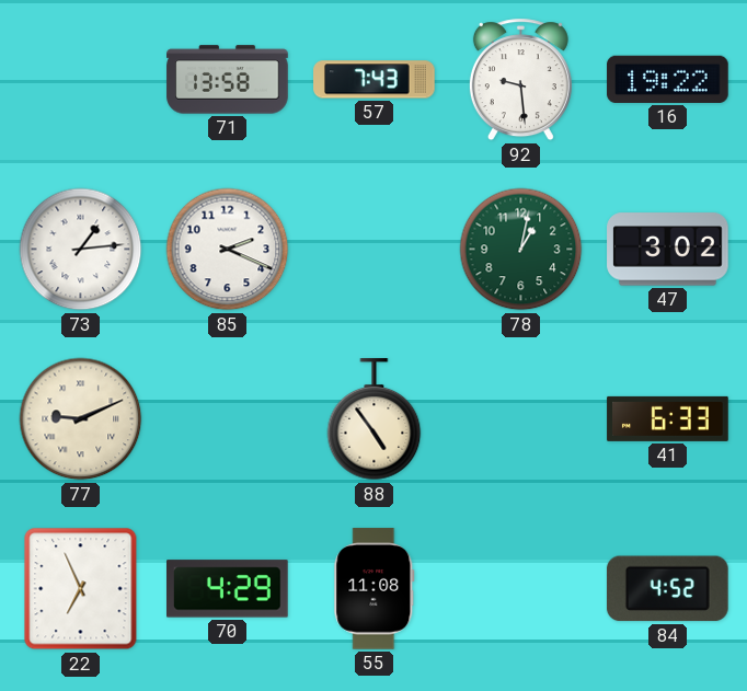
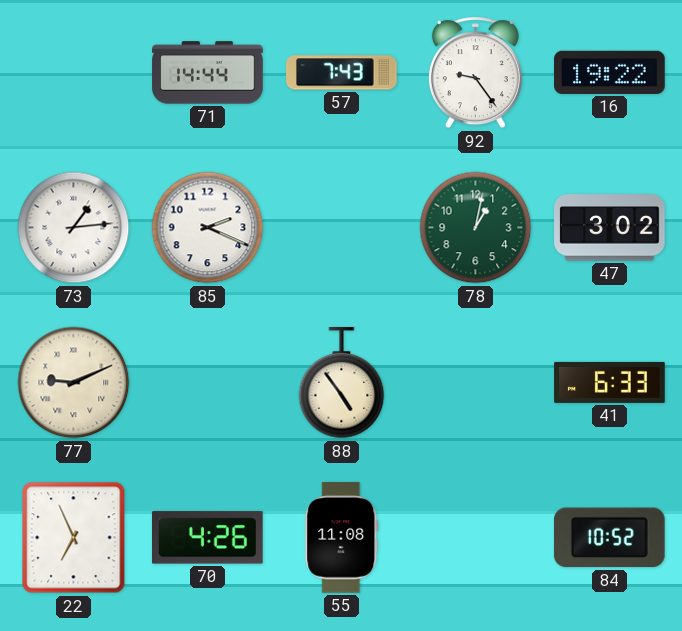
71: 13:58 -> 14:44 (208, 73)
92: 9:29 -> 9:24 (475, 73)
70: 4:29 -> 4:26 (208, 538)
84: 4:52 -> 10:52 (609, 538)
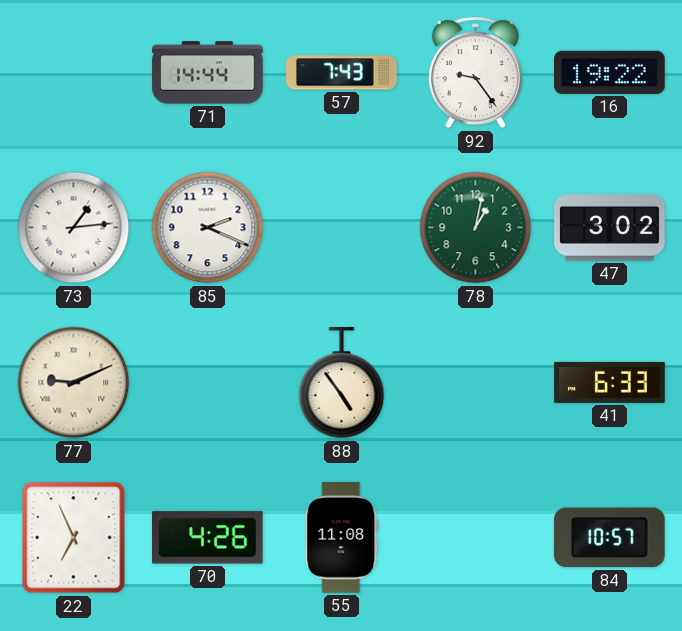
84: 10:52 -> 10:57 (609, 538)
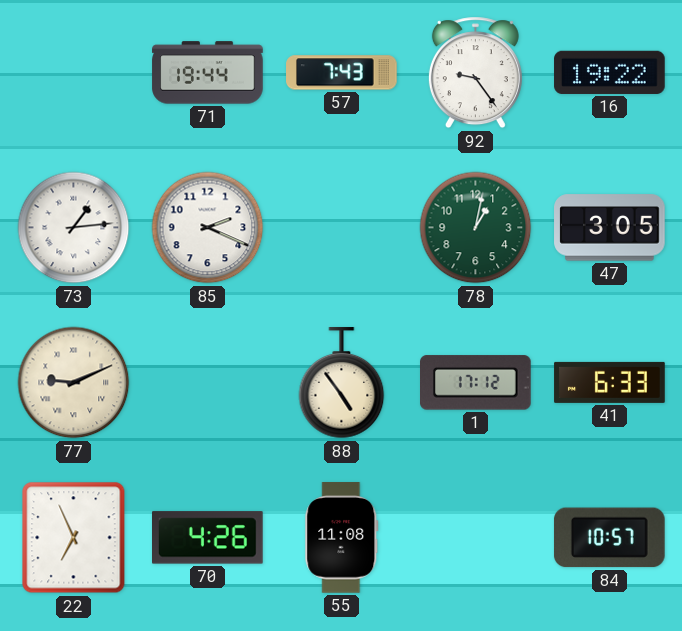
71: 14:44 -> 19:44 (208, 73)
47: 3:02 -> 3:05 (610, 228)
1: none -> 17:12 (476, 383)
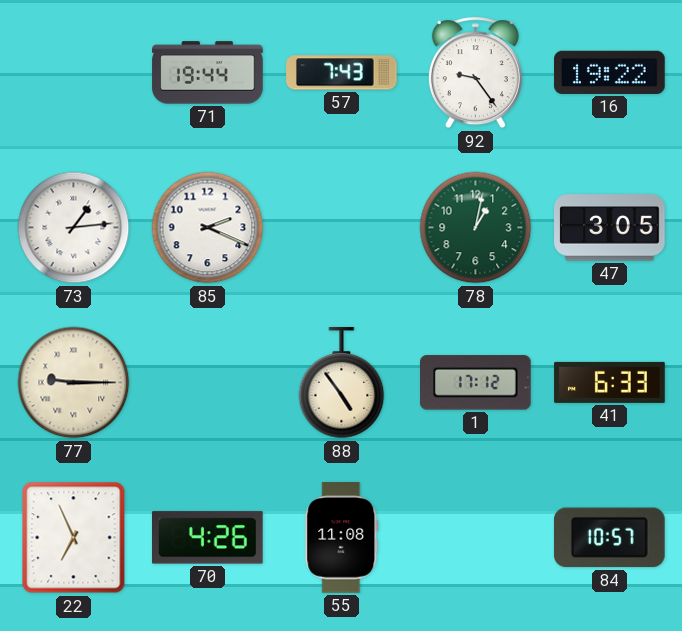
77: 9:11 -> 9:15 (74, 383)
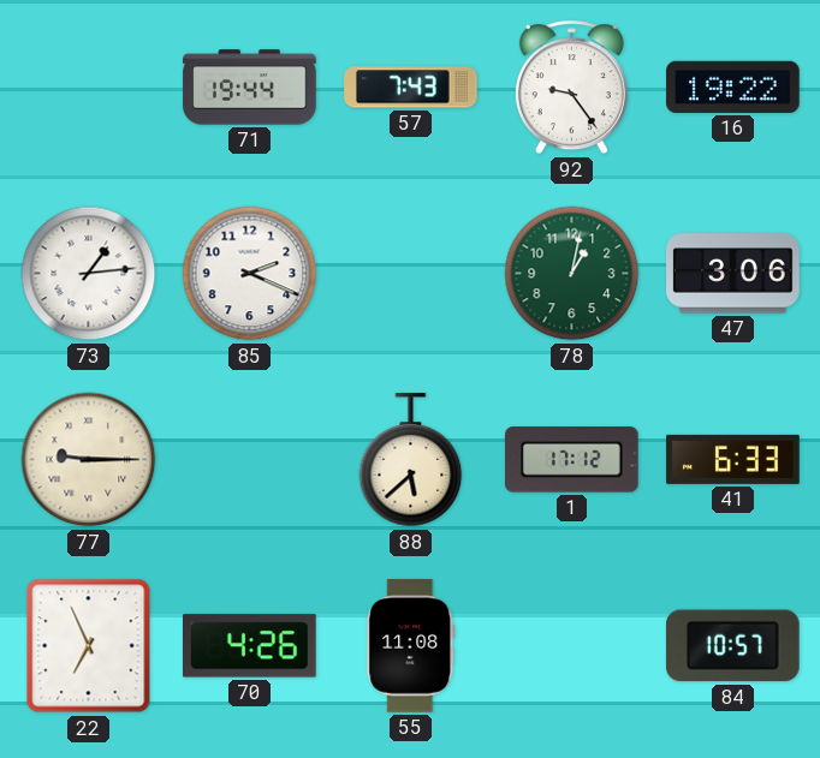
47: 3:05 -> 3:06 (733, 274)
88: 4:54 -> 5:38 (411, 460)
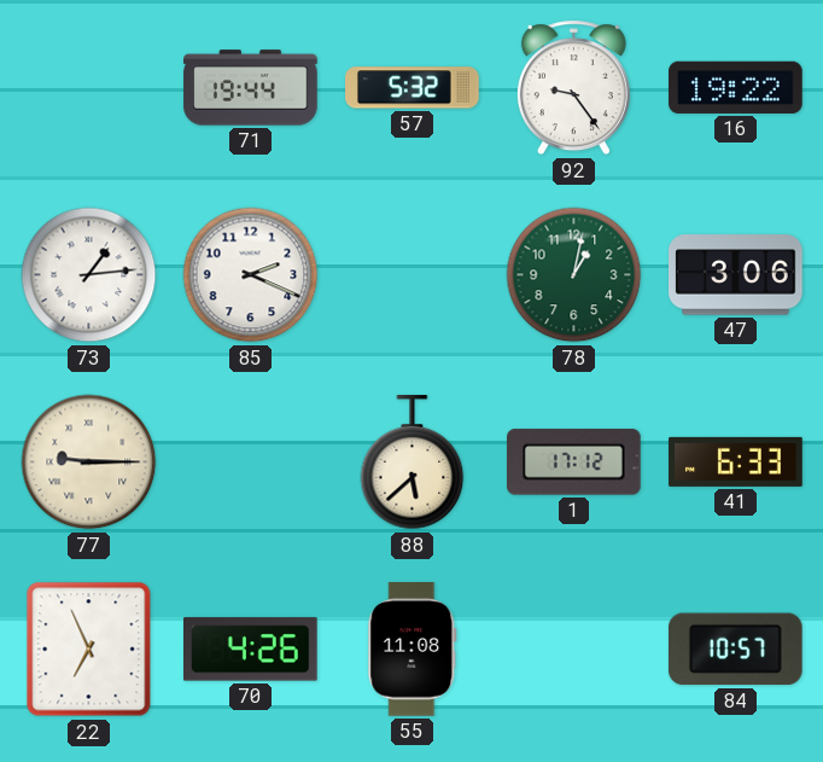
57: 7:43 -> 5:32 (413, 88)
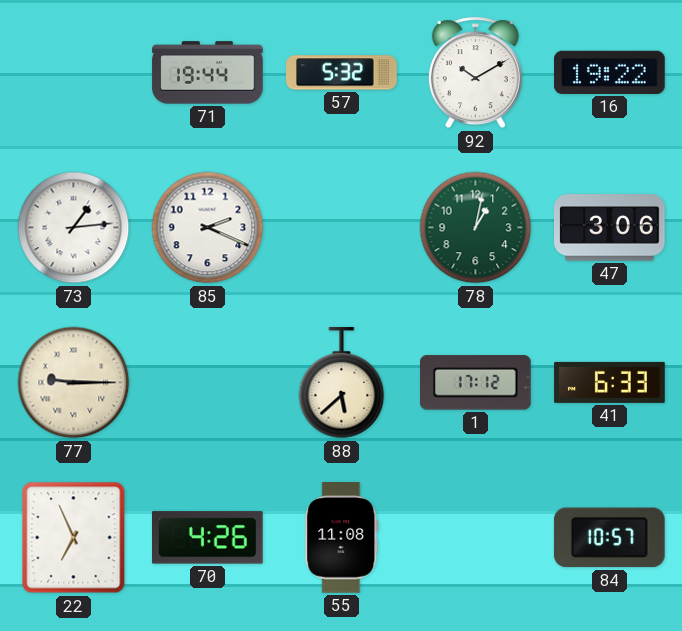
92: 9:24 -> 10:10 (475, 73)
